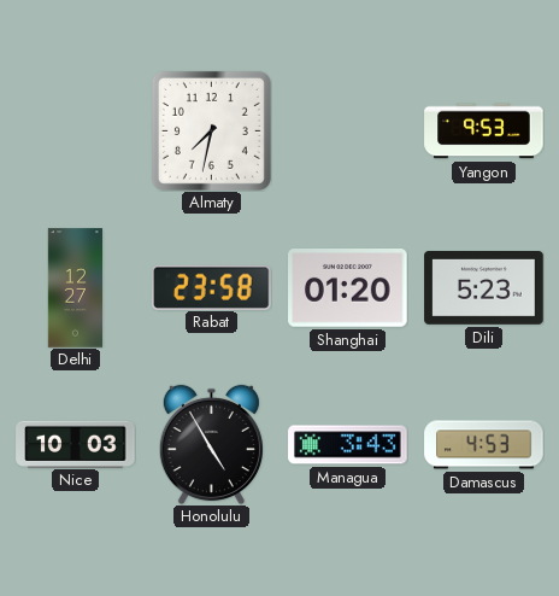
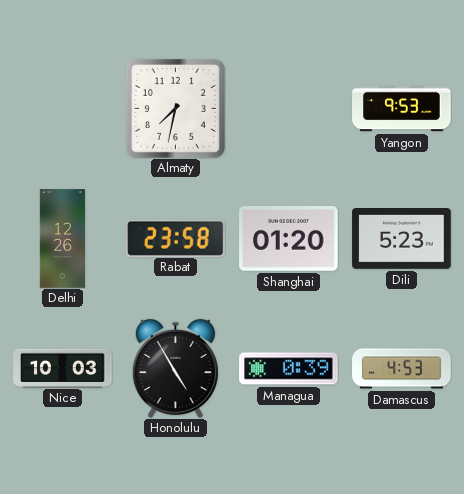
Delhi: 12:27 -> 12:26 (62, 239)
Managua: 3:43 -> 0:39 (289, 369)
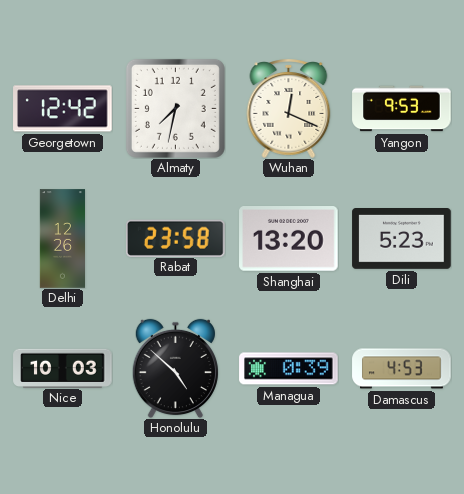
Georgetown: none -> 12:42 (63, 109)
Wuhan: none -> 12:19 (289, 108)
Shanghai: 01:20 -> 13:20 (289, 239)
Honolulu: 4:55 -> 4:52 (175, 368)
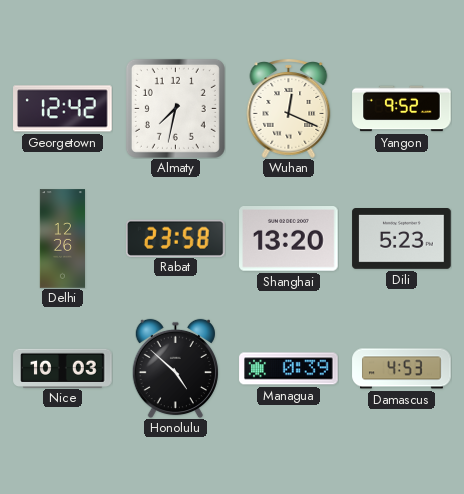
Yangon: 9:53 -> 9:52 (402, 109)
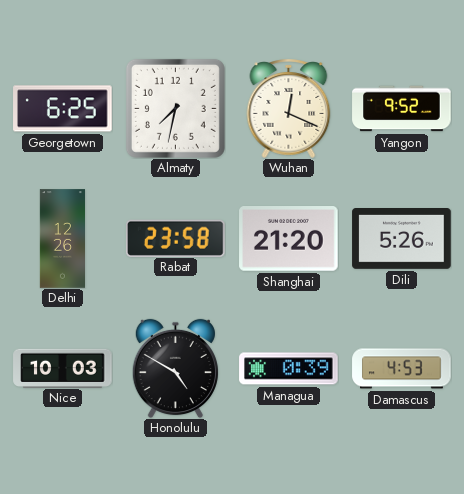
Georgetown: 12:42 -> 6:25 (63, 109)
Shanghai: 13:20 -> 21:20 (289, 239)
Dili: 5:23 -> 5:26 (402, 239)
Honolulu: 4:52 -> 4:50 (175, 368)
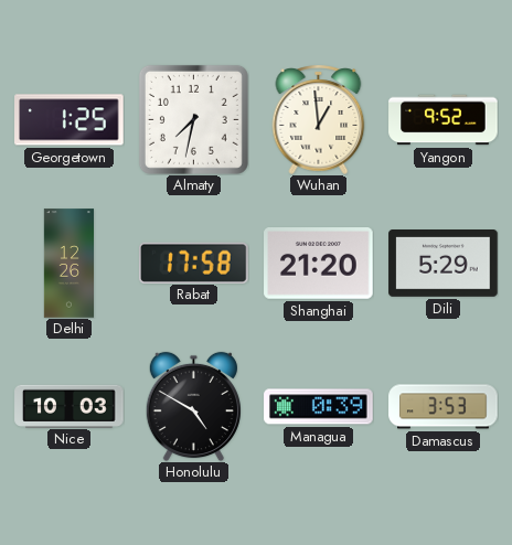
Georgetown: 6:25 -> 1:25 (70, 120)
Wuhan: 12:19 -> 12:59 (319, 119)
Rabat: 23:58 -> 17:58 (194, 263)
Dili: 5:26 -> 5:29 (444, 264)
Damascus: 4:53 -> 3:53 (444, 407)
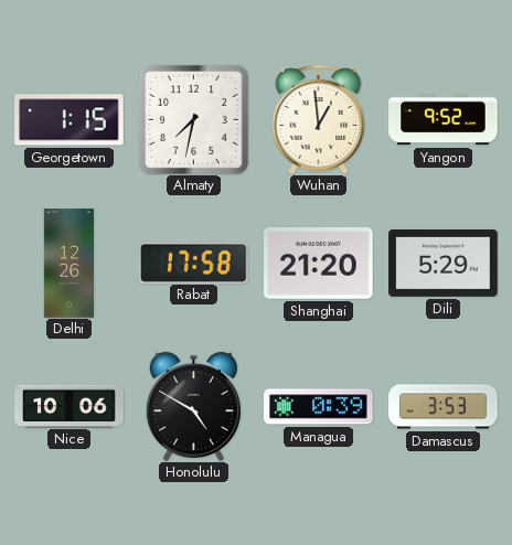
Georgetown: 1:25 -> 1:15 (70, 120)
Nice: 10:03 -> 10:06 (70, 406)
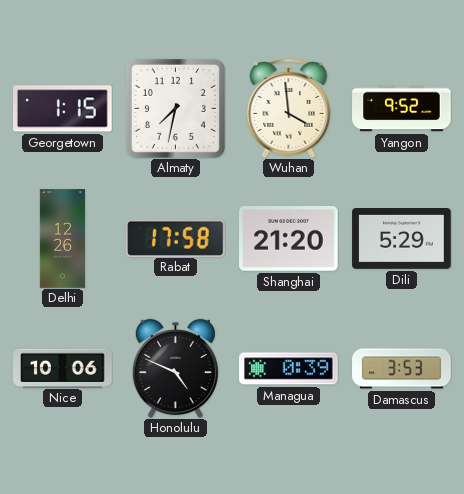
Wuhan: 12:59 -> 3:59 (289, 108)
Honolulu: 4:50 -> 4:49 (175, 368)
